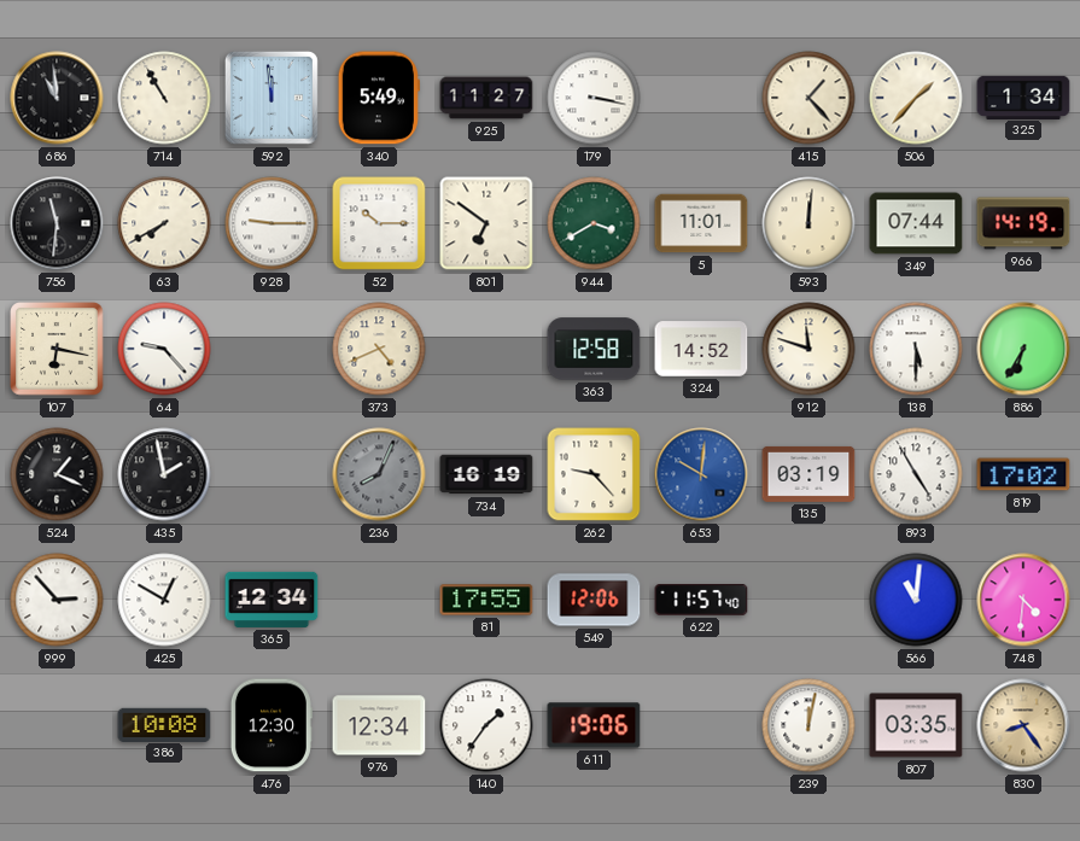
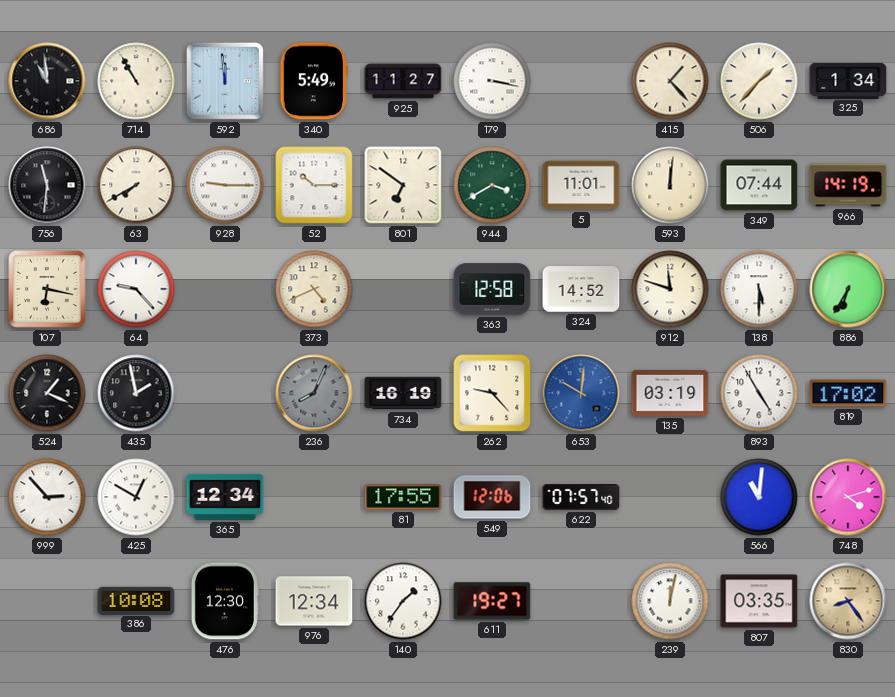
622: 11:57 -> 07:57 (581, 498)
748: 4:31 -> 4:12 (848, 497)
611: 19:06 -> 19:27 (492, 601)
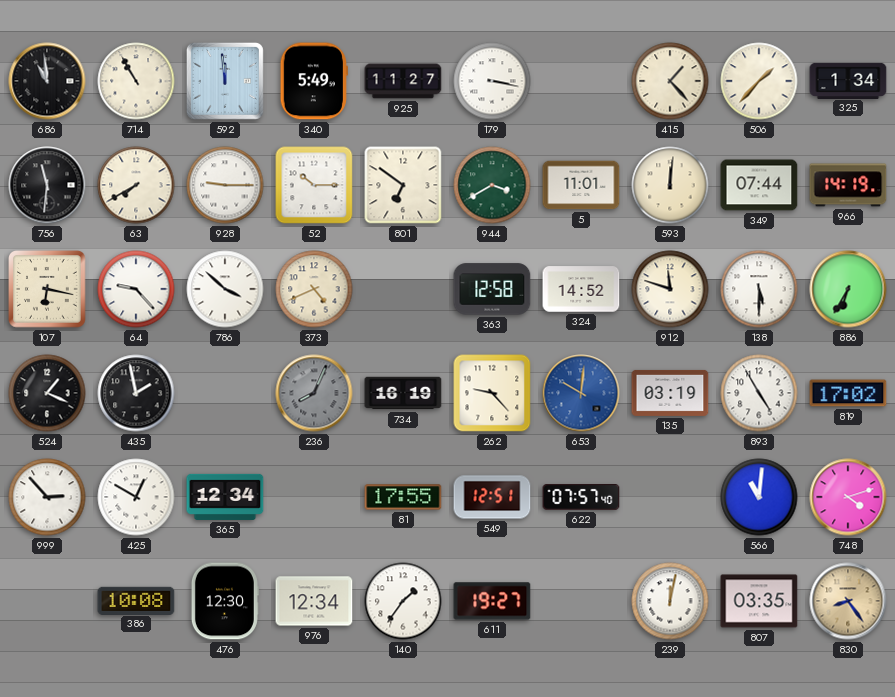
786: none -> 3:52 (225, 289)
549: 12:06 -> 12:51 (492, 497)
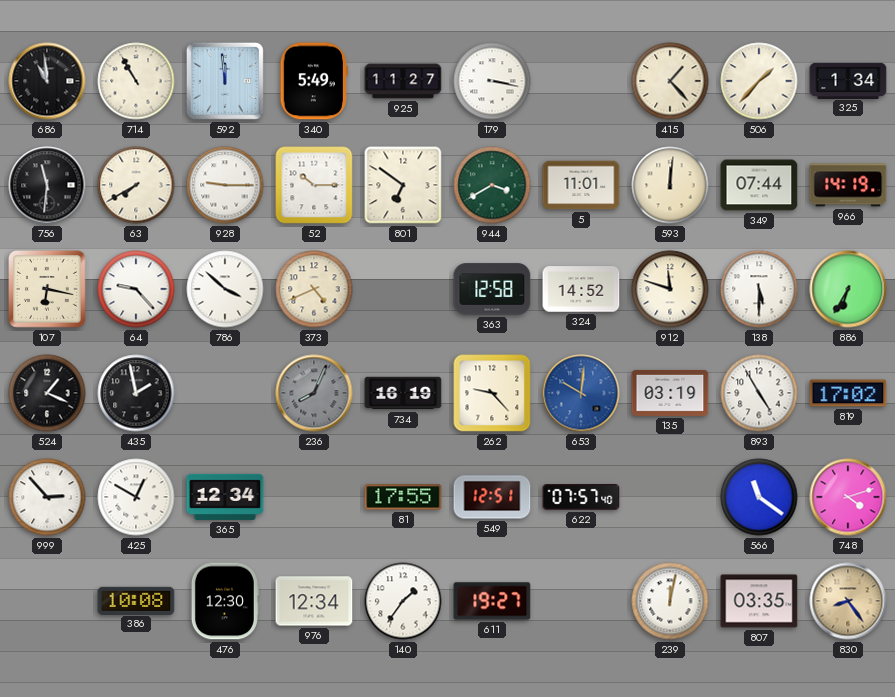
566: 11:01 -> 11:21 (759, 497)
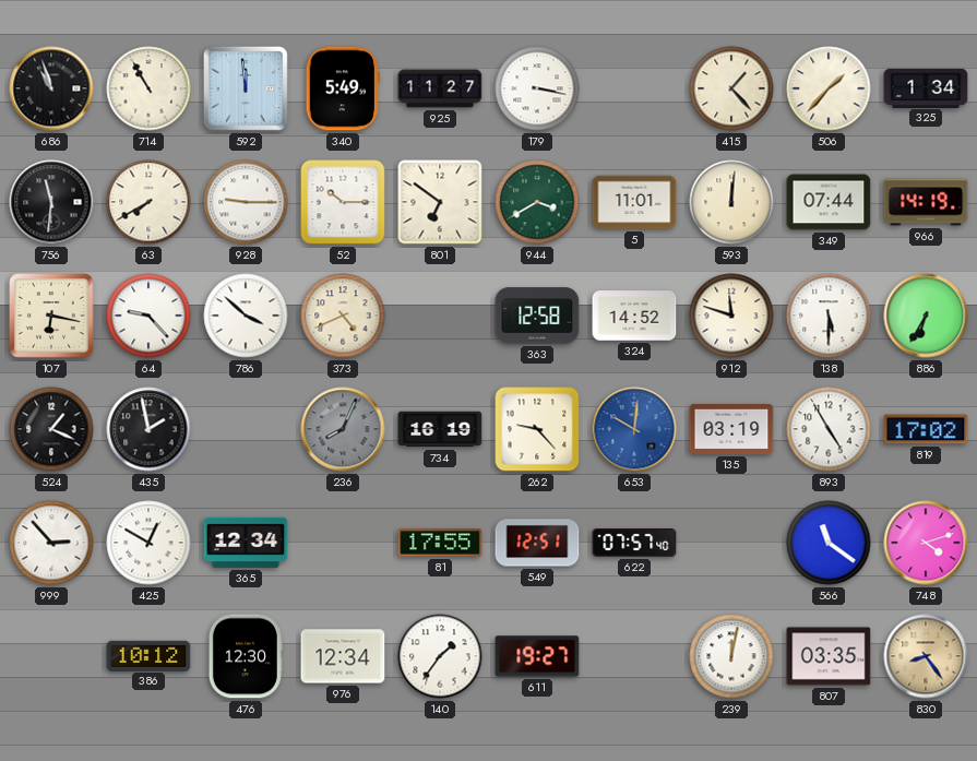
686: 10:59 -> 10:57 (51, 88)
386: 10:08 -> 10:12 (148, 655)
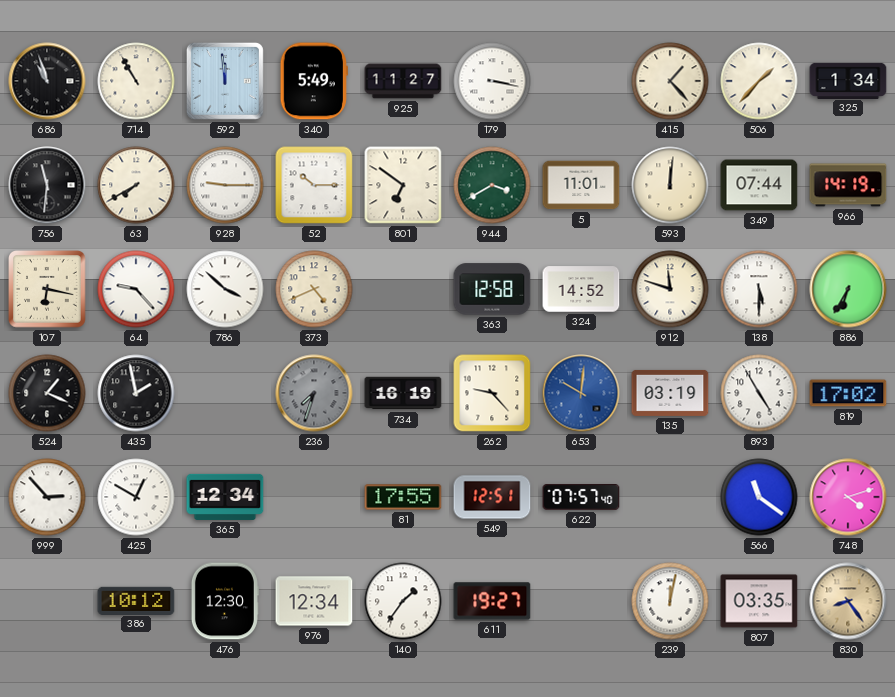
236: 8:04 -> 7:33 (314, 393)
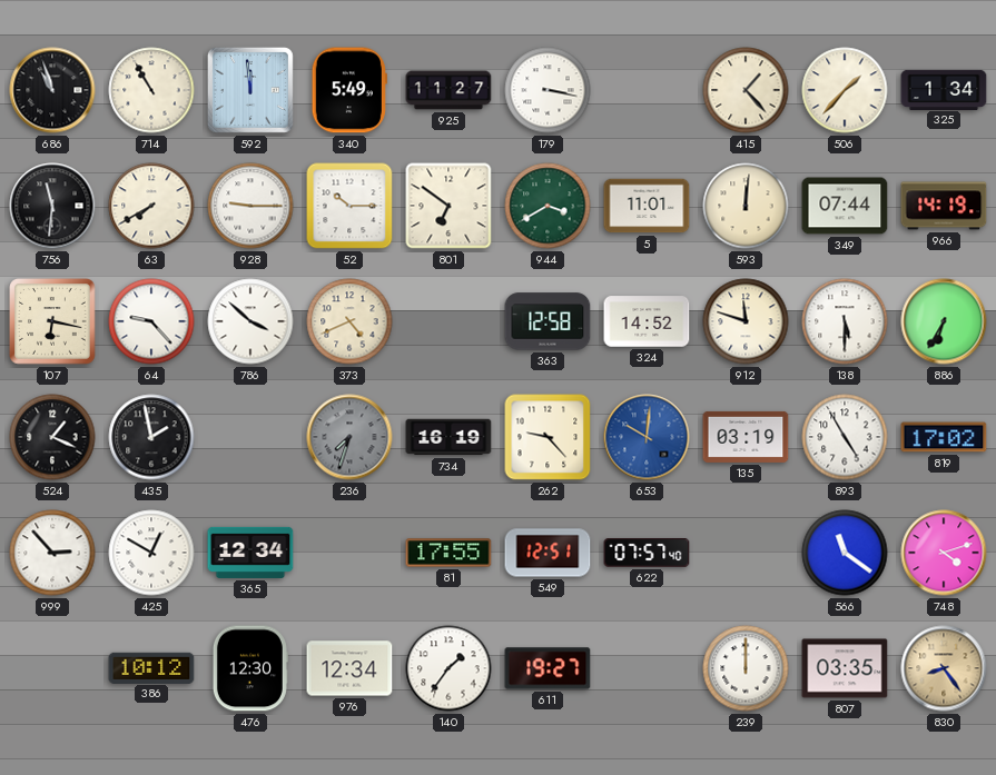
239: 12:02 -> 12:00 (746, 668)
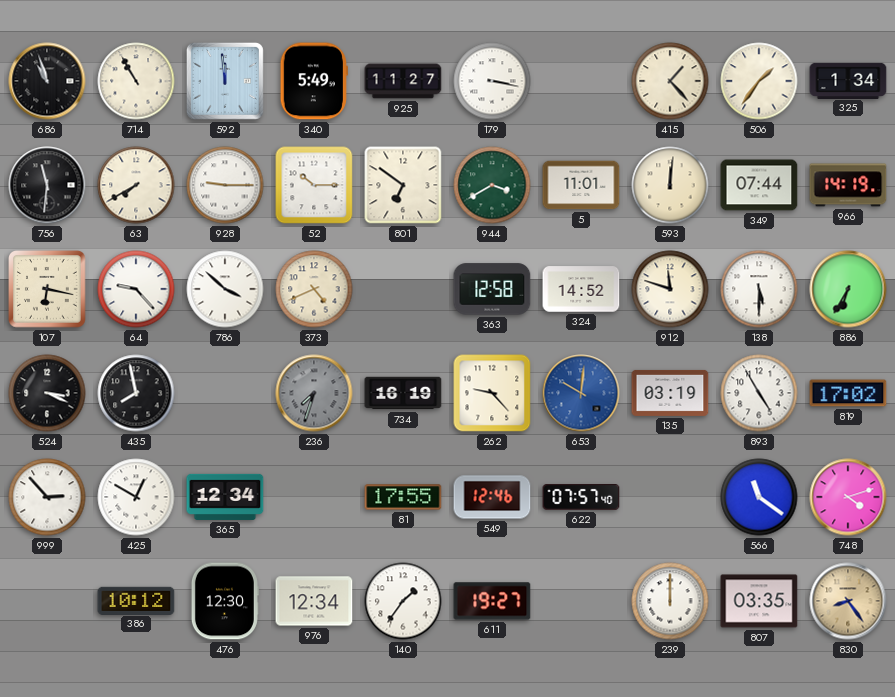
506: 1:37 -> 1:36 (759, 81)
524: 1:19 -> 3:19 (47, 393)
435: 1:58 -> 7:58 (136, 393)
549: 12:51 -> 12:46 (492, 497)
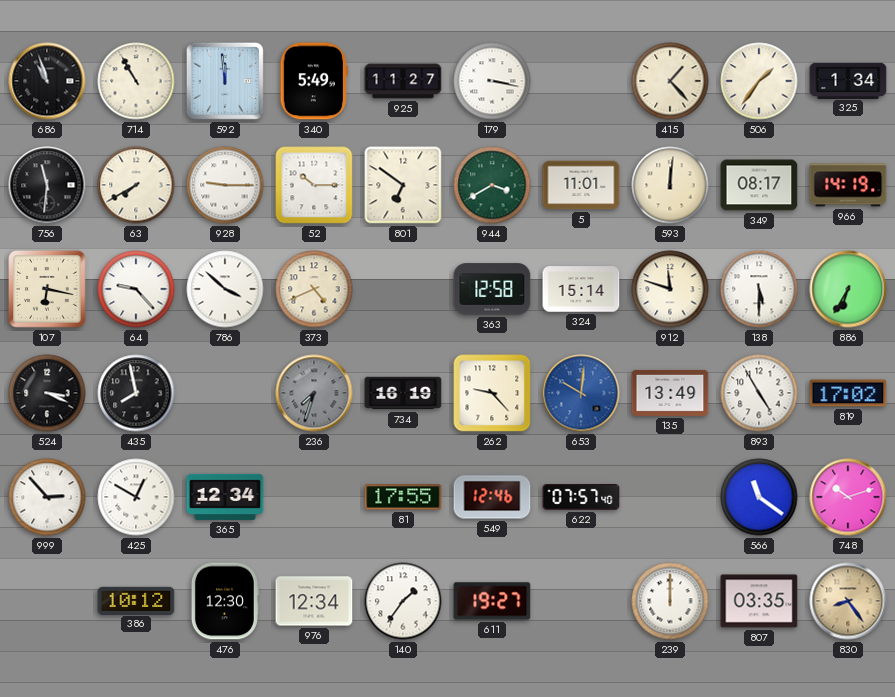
349: 07:44 -> 08:17 (759, 185)
324: 14:52 -> 15:14 (581, 289)
135: 03:19 -> 13:49 (670, 393)
748: 4:12 -> 10:12 (848, 497)
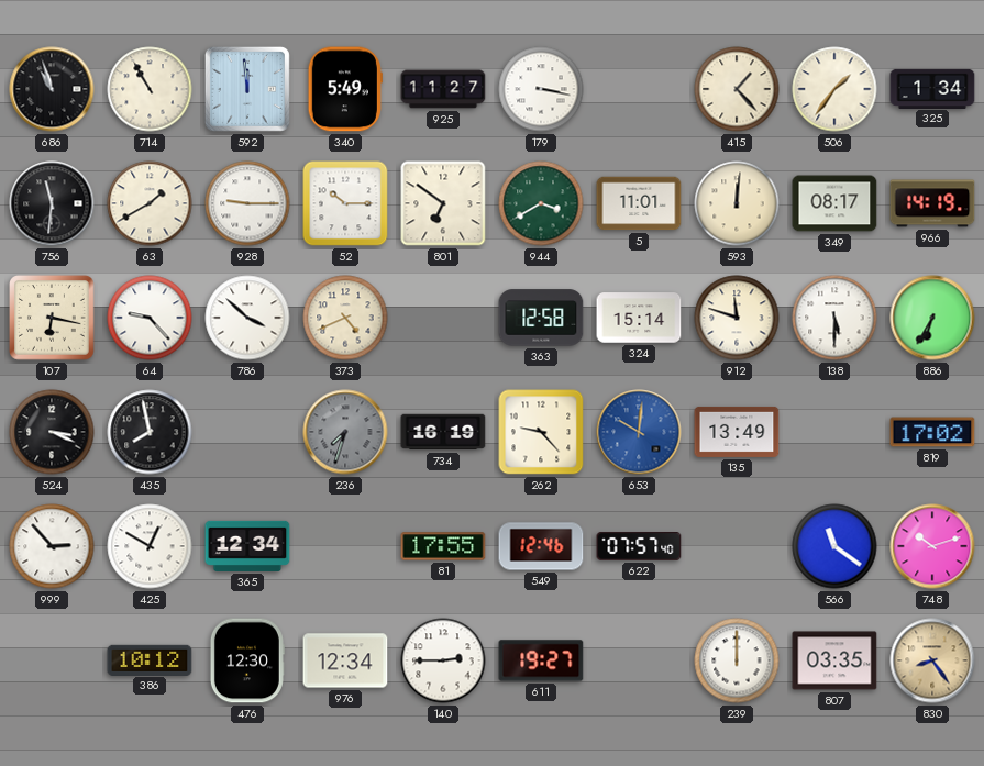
63: 7:40 -> 1:40 (150, 203)
893: 4:55 -> none (759, 393)
140: 1:36 -> 2:45 (443, 660)
